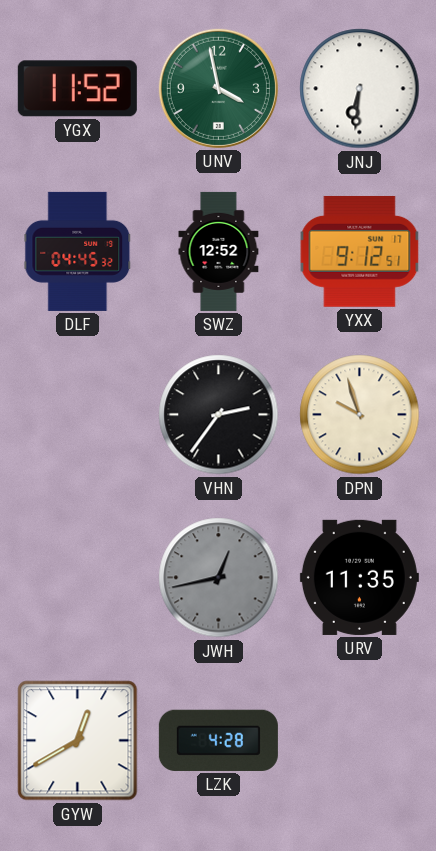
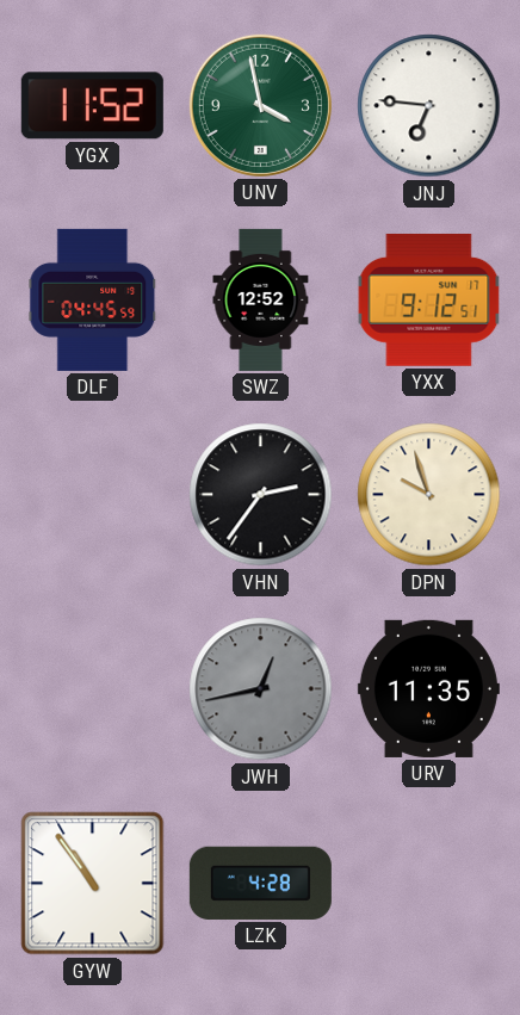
JNJ: 6:31 -> 6:46 (429, 106)
DLF: 04:45:32 -> 04:45:59 (93, 299)
GYW: 12:40 -> 10:54 (93, 884)
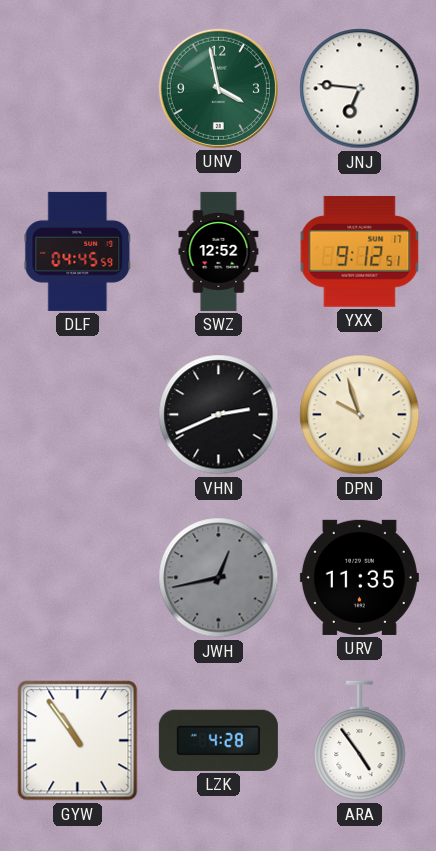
YGX: 11:52 -> none (92, 106)
VHN: 2:36 -> 2:41 (219, 415)
ARA: none -> 4:54 (360, 741)
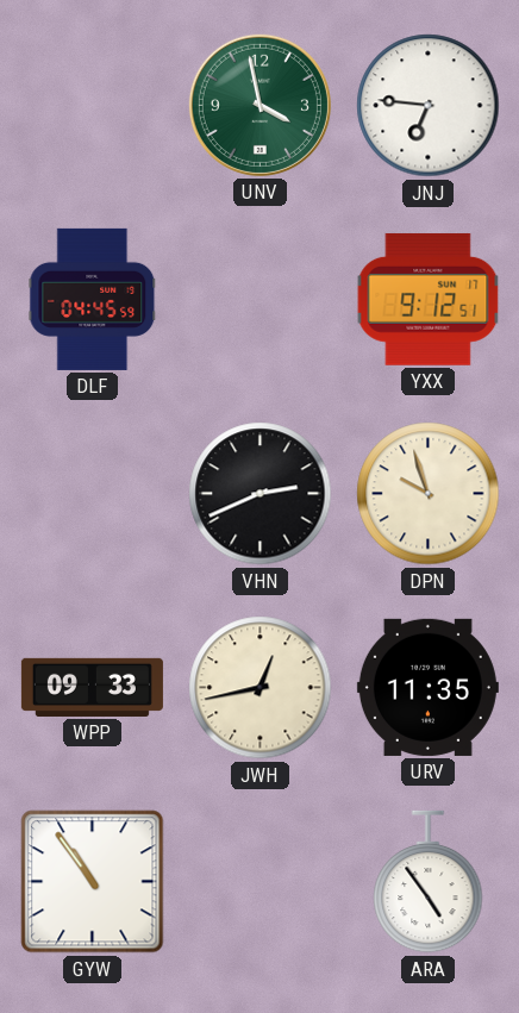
SWZ: 12:52 -> none (219, 251)
WPP: none -> 09:33 (92, 687)
JWH dial: grey -> cream (261, 688)
LZK: 4:28 -> none (218, 740)
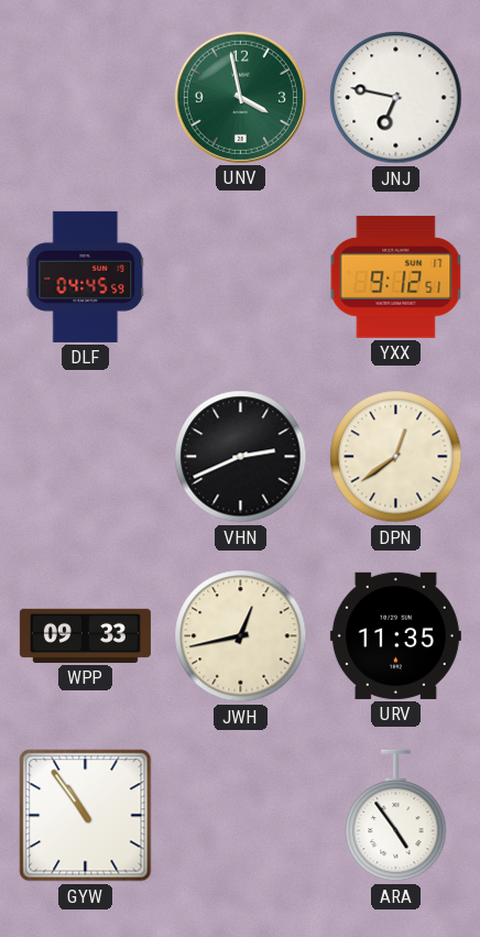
JNJ: 6:46 -> 6:47 (396, 98)
DPN: 9:57 -> 12:39 (396, 457)
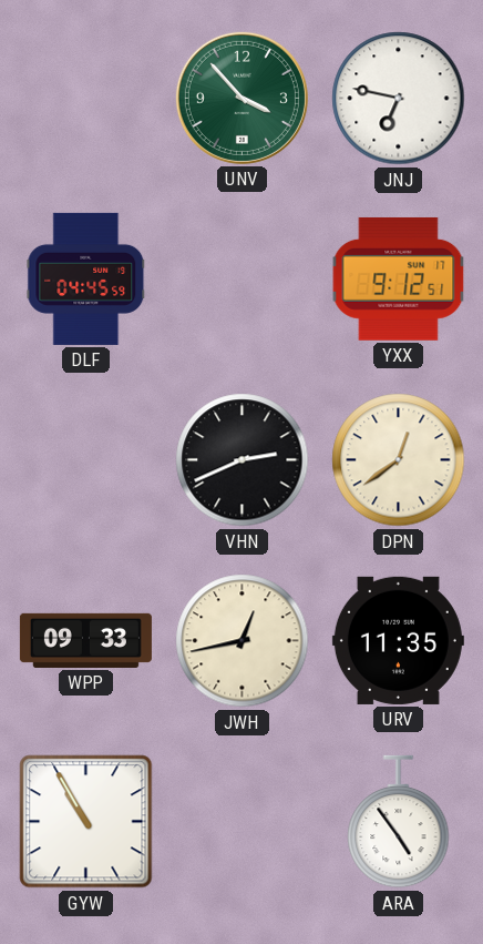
UNV: 3:58 -> 3:53 (242, 98)
GYW: 10:54 -> 10:55 (86, 822)
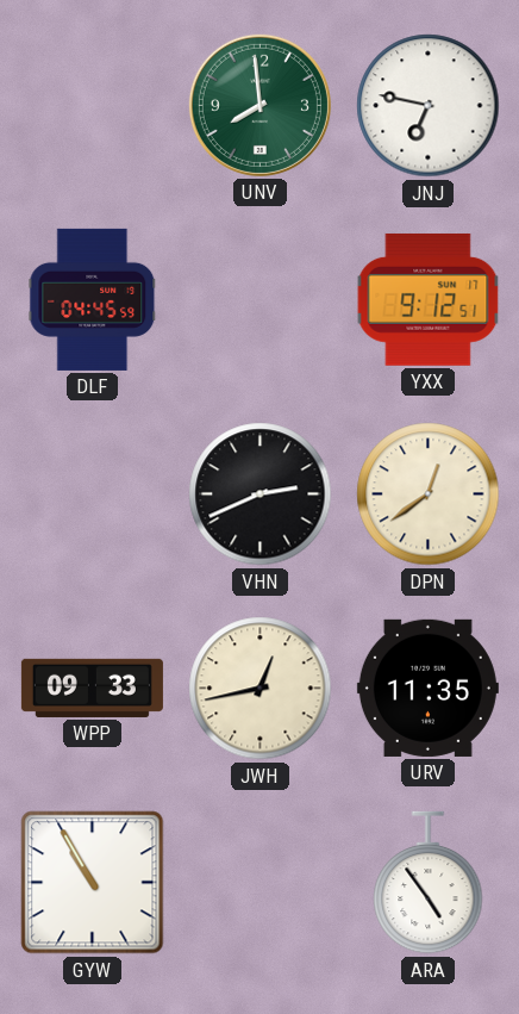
UNV: 3:53 -> 7:59 (259, 105)
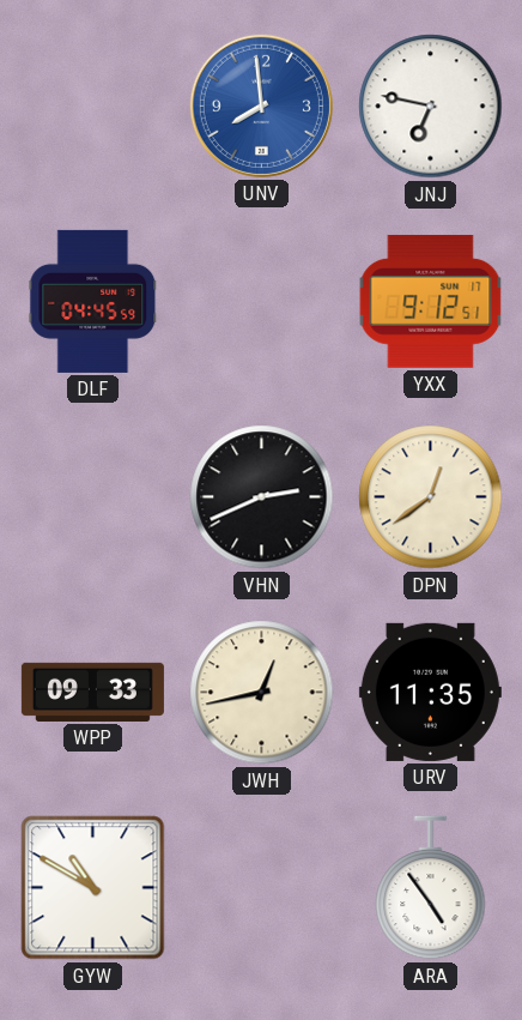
UNV dial: green -> blue (261, 105)
GYW: 10:55 -> 10:50 (93, 888)
